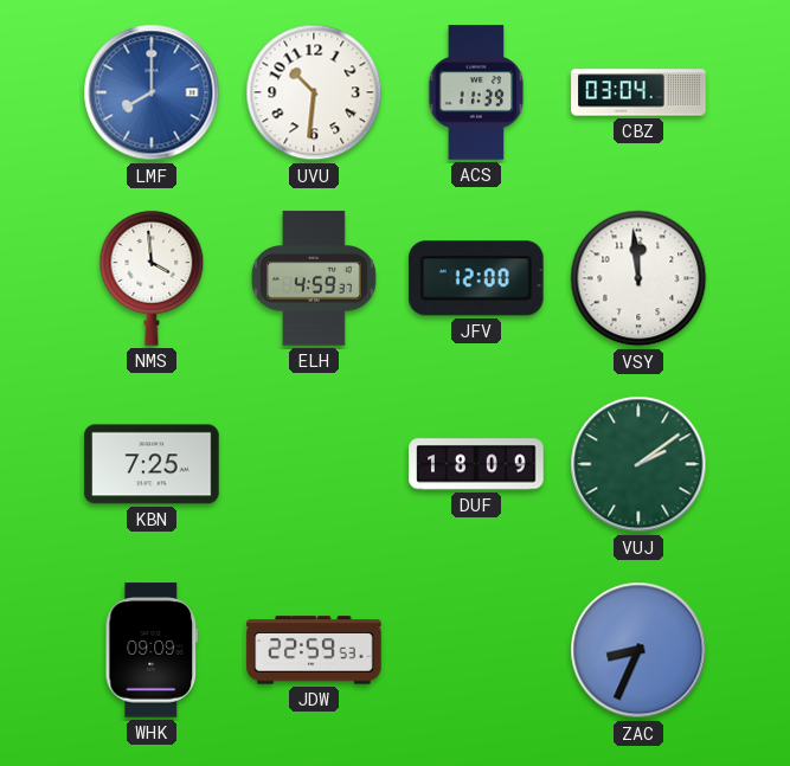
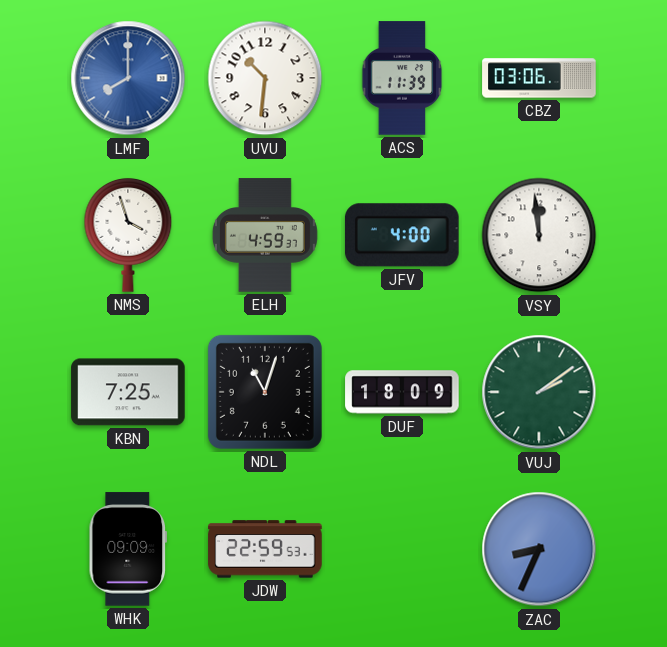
CBZ: 03:04 -> 03:06 (539, 78)
NMS: 3:59 -> 3:57 (128, 235)
JFV: 12:00 -> 4:00 (402, 235)
NDL: none -> 11:03 (265, 392)
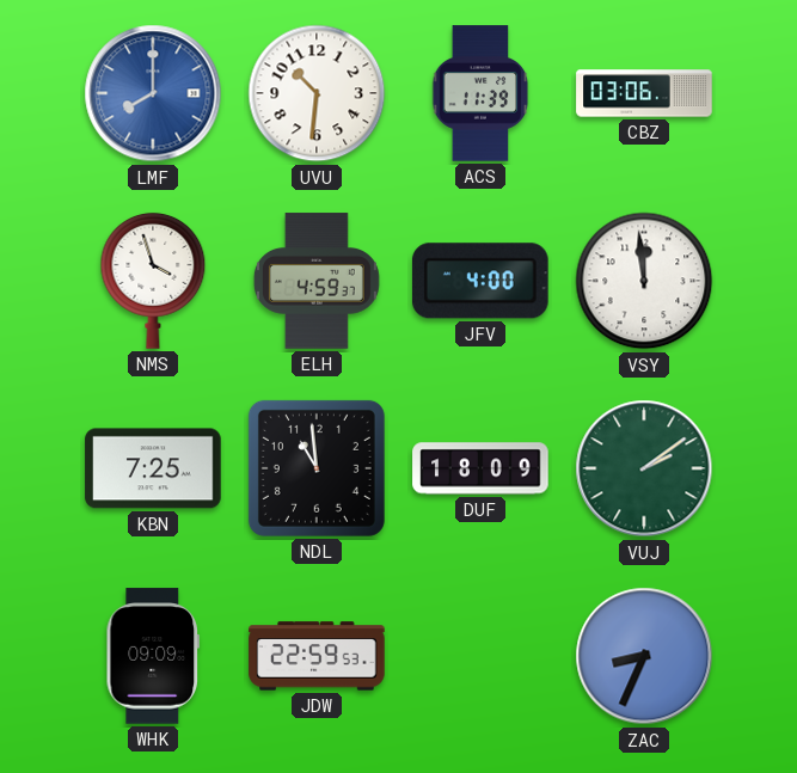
NDL: 11:03 -> 10:59 (317, 468)
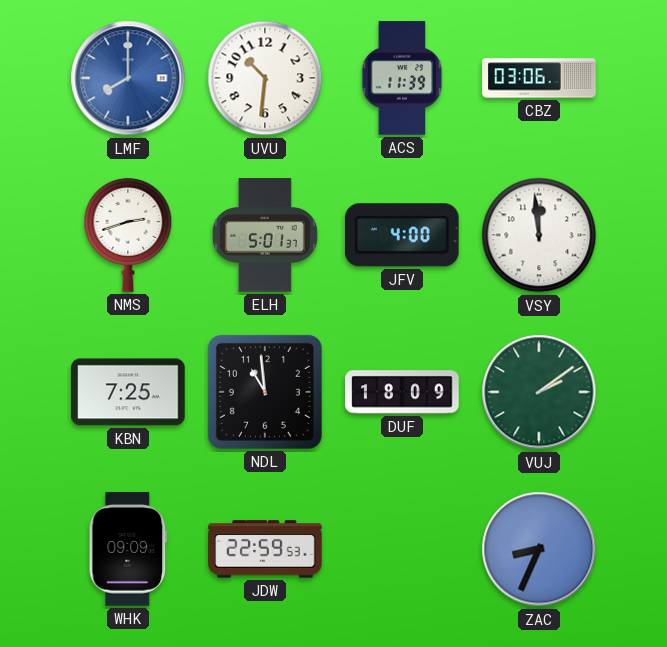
NMS: 3:57 -> 2:42 (128, 235)
ELH: 4:59 -> 5:01 (265, 235)
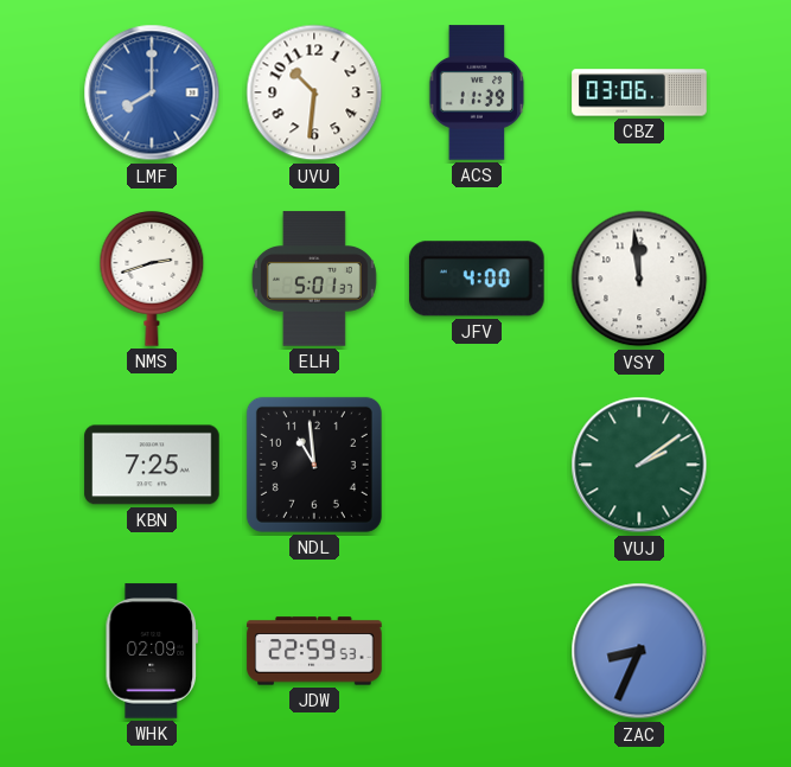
DUF: 18:09 -> none (402, 392)
WHK: 09:09 -> 02:09 (151, 651)
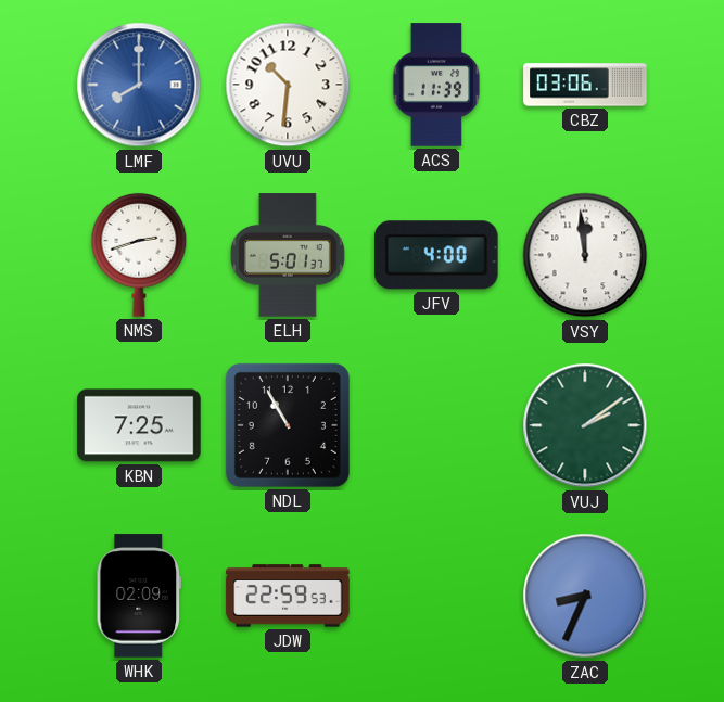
NDL: 10:59 -> 10:55 (288, 425)
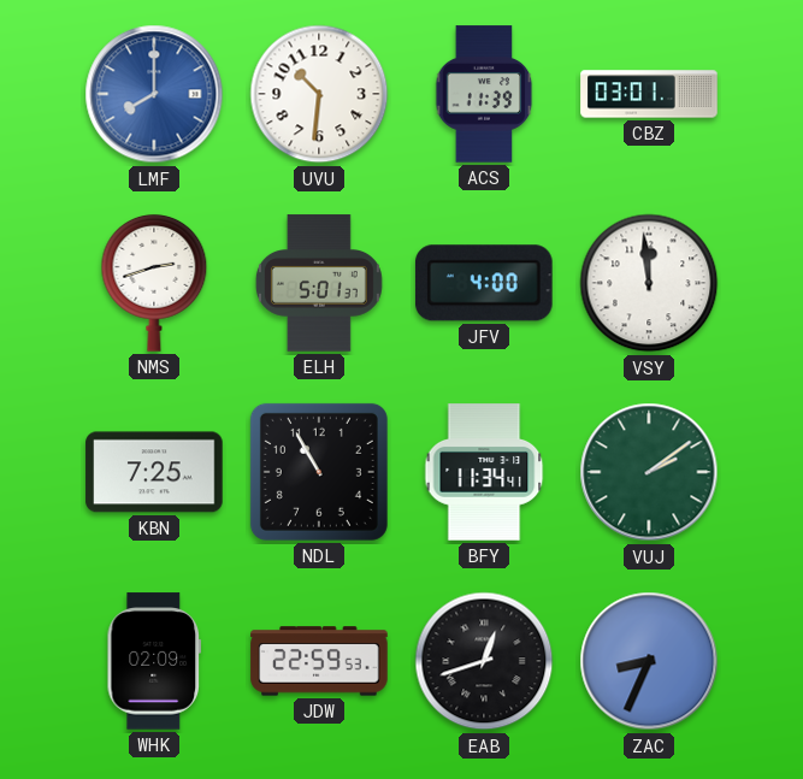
CBZ: 03:06 -> 03:01 (649, 94)
BFY: none -> 11:34 (484, 472)
EAB: none -> 12:42 (484, 661)
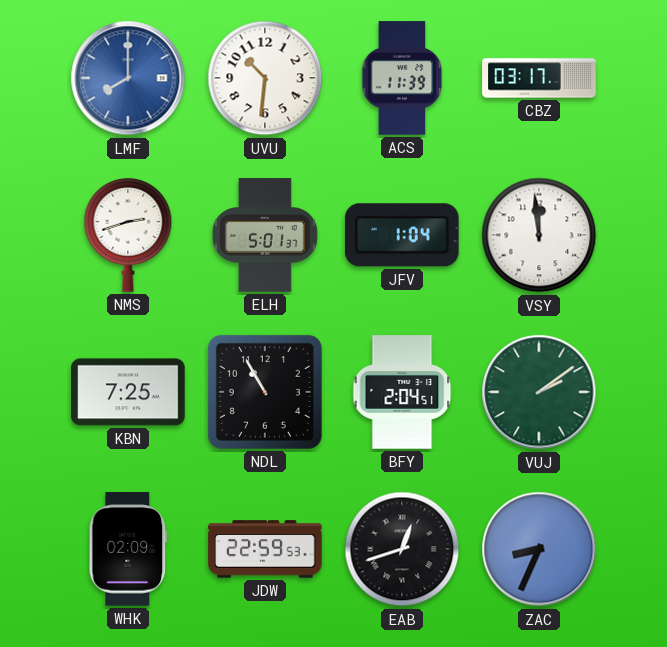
CBZ: 03:01 -> 03:17 (539, 78)
JFV: 4:00 -> 1:04 (402, 235)
BFY: 11:34 -> 2:04 (402, 392)
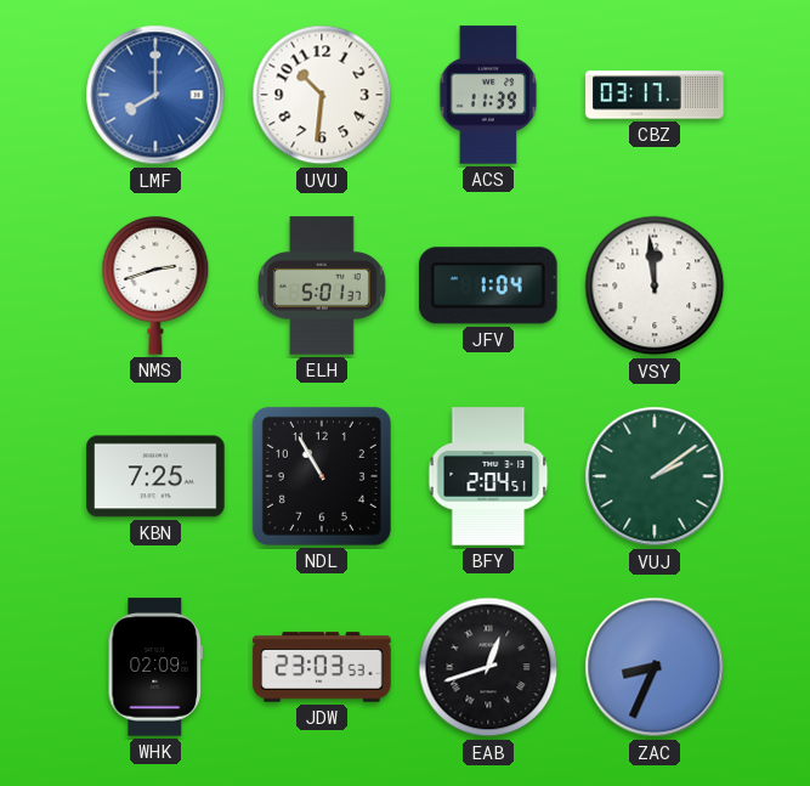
JDW: 22:59 -> 23:03 (322, 667)
